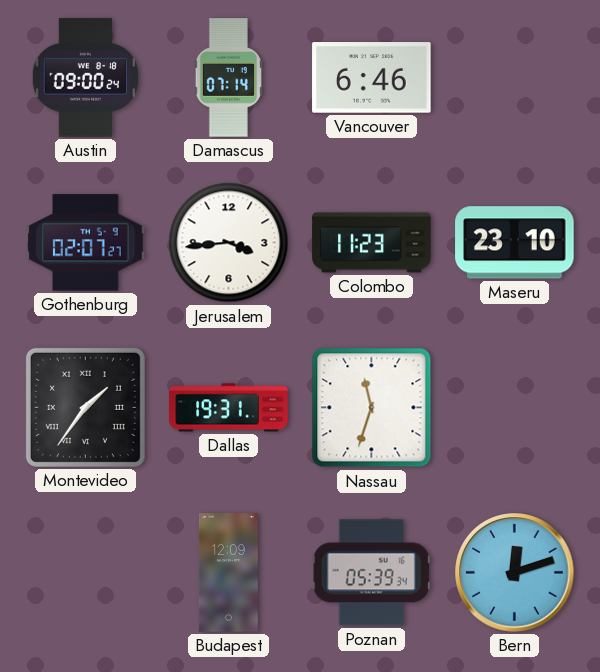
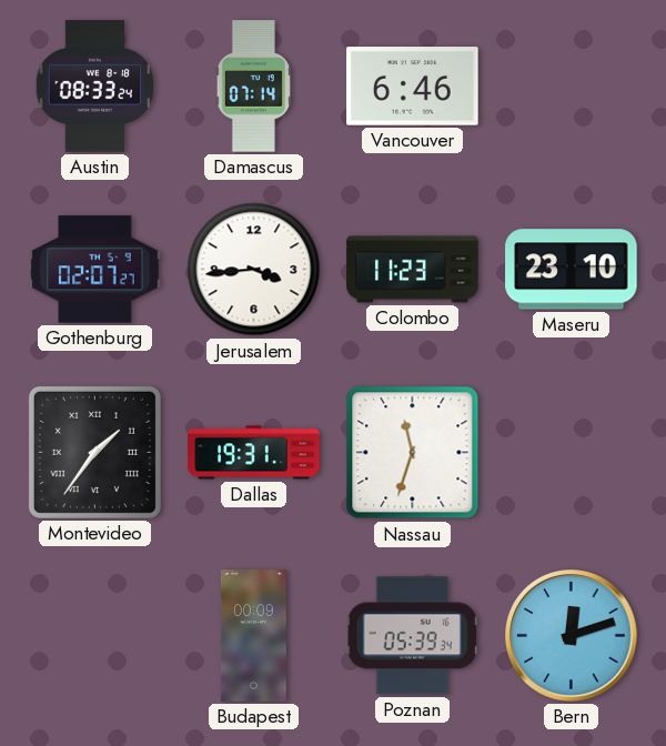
Austin: 09:00 -> 08:33 (94, 87)
Budapest: 12:09 -> 00:09 (253, 636)
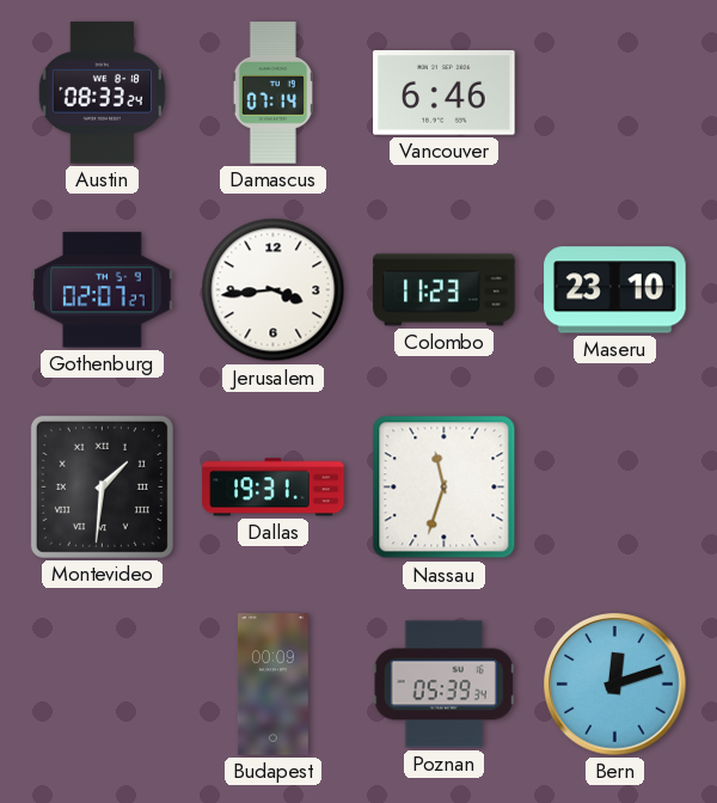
Montevideo: 1:36 -> 1:31 (102, 486)
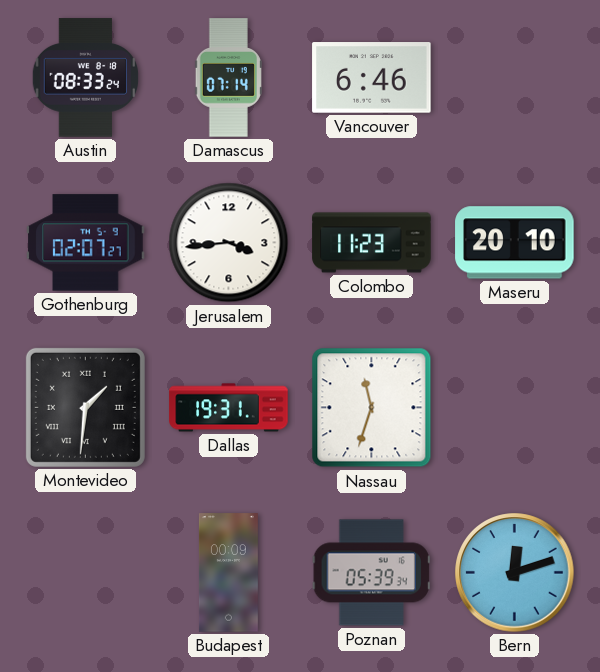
Maseru: 23:10 -> 20:10 (515, 243)
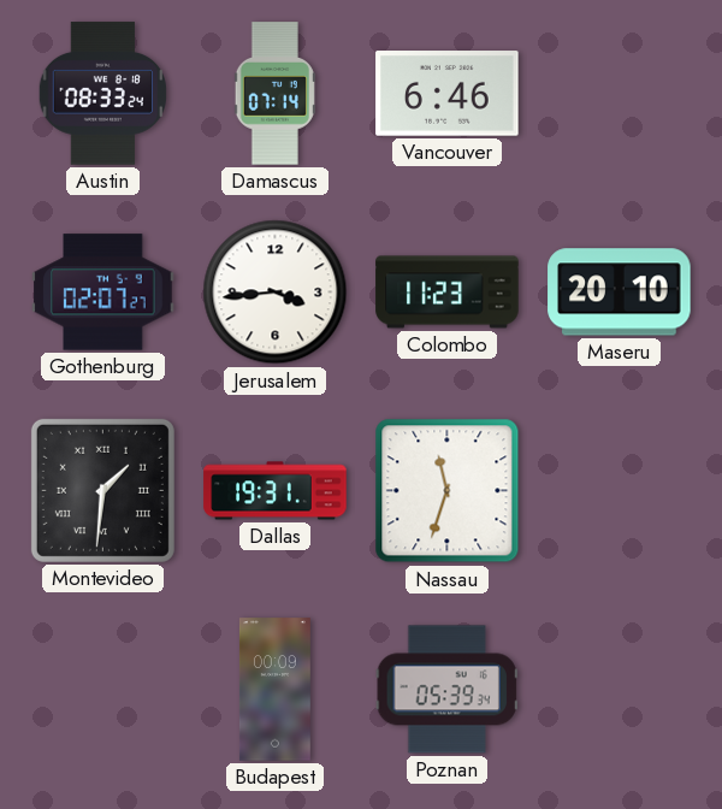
Bern: 12:12 -> none (515, 573)
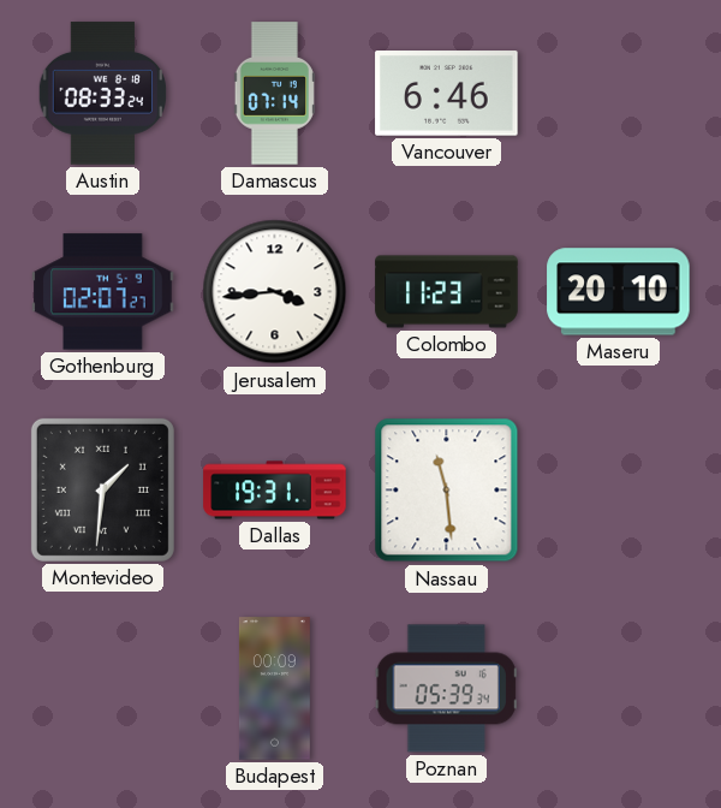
Nassau: 11:33 -> 11:29 (447, 491)
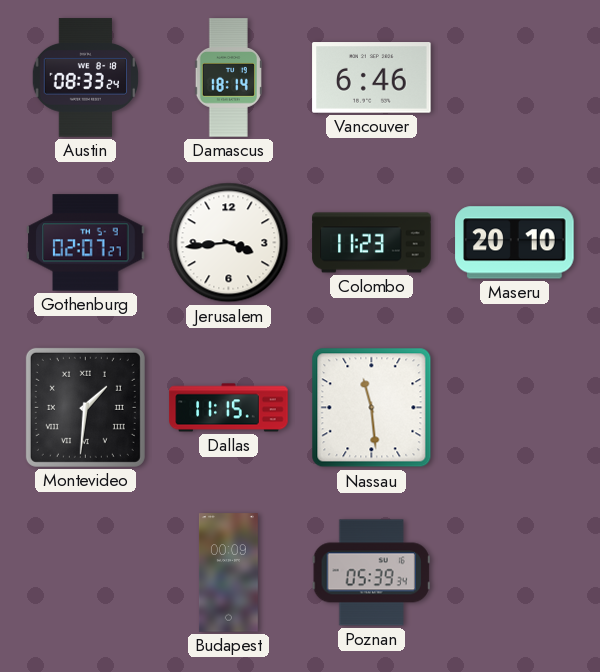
Damascus: 07:14 -> 18:14 (228, 78)
Dallas: 19:31 -> 11:15 (229, 408)
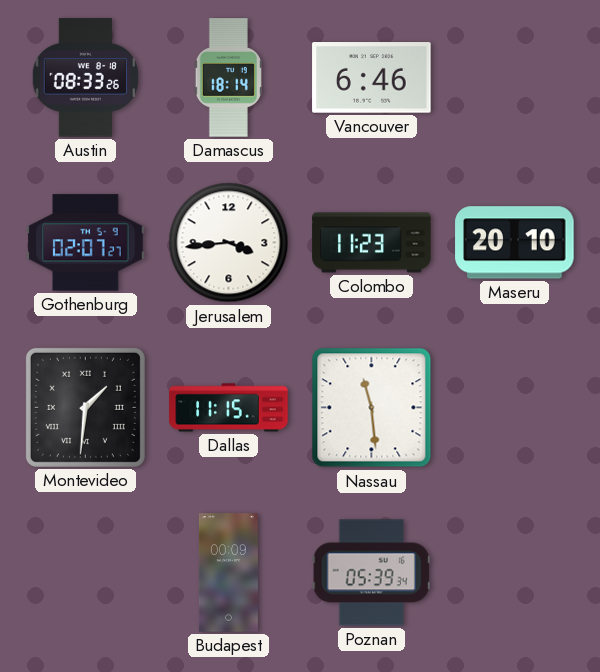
Austin: 08:33:24 -> 08:33:26 (85, 78)
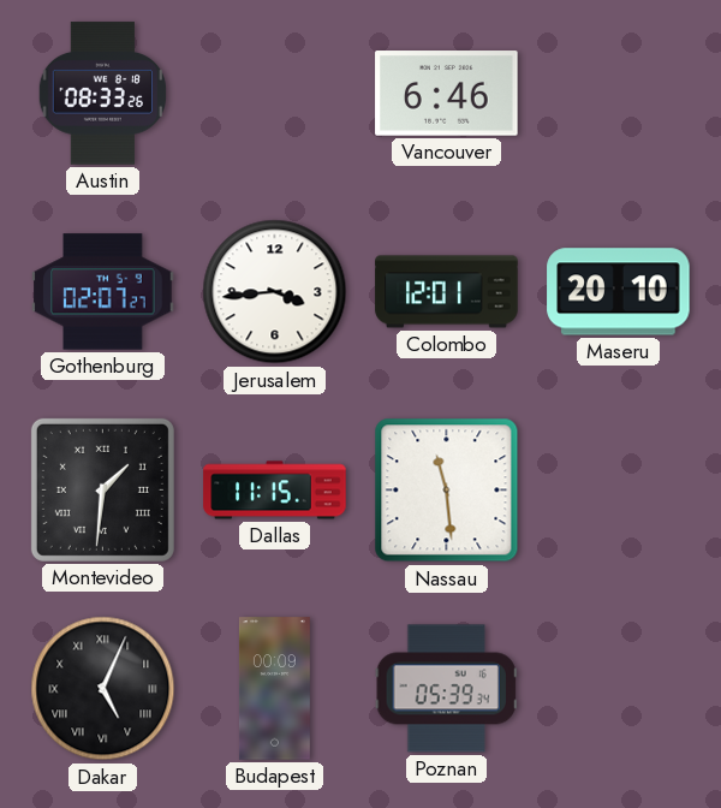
Damascus: 18:14 -> none (228, 78)
Colombo: 11:23 -> 12:01 (447, 292)
Dakar: none -> 5:04 (103, 689)
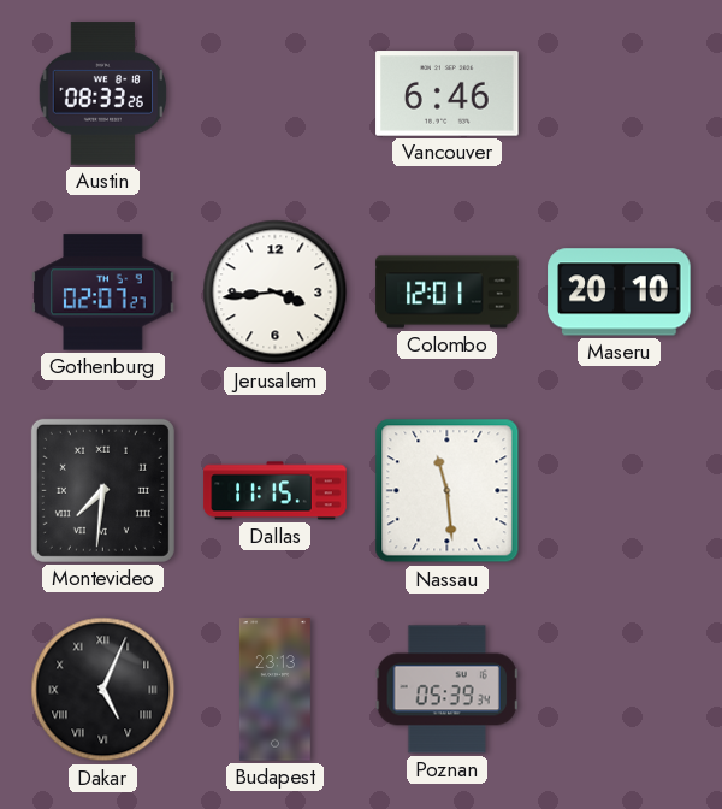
Montevideo: 1:31 -> 7:31 (102, 490)
Budapest: 00:09 -> 23:13 (274, 690)
